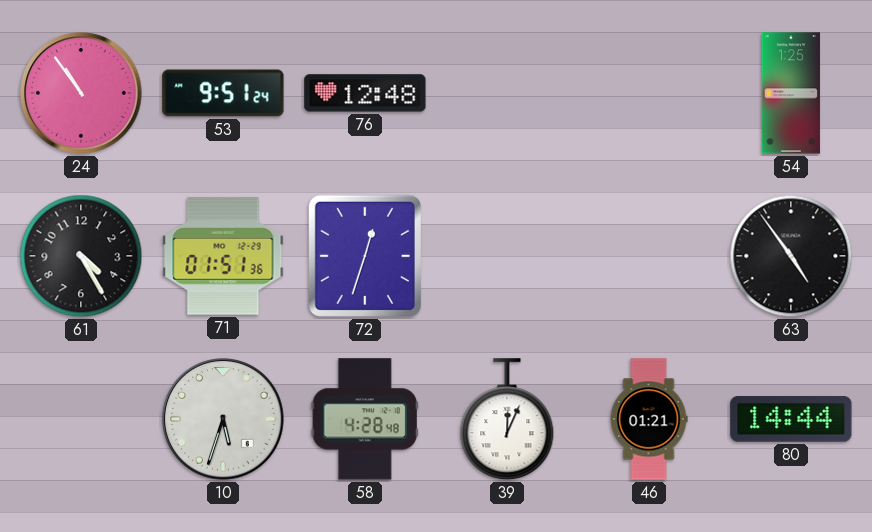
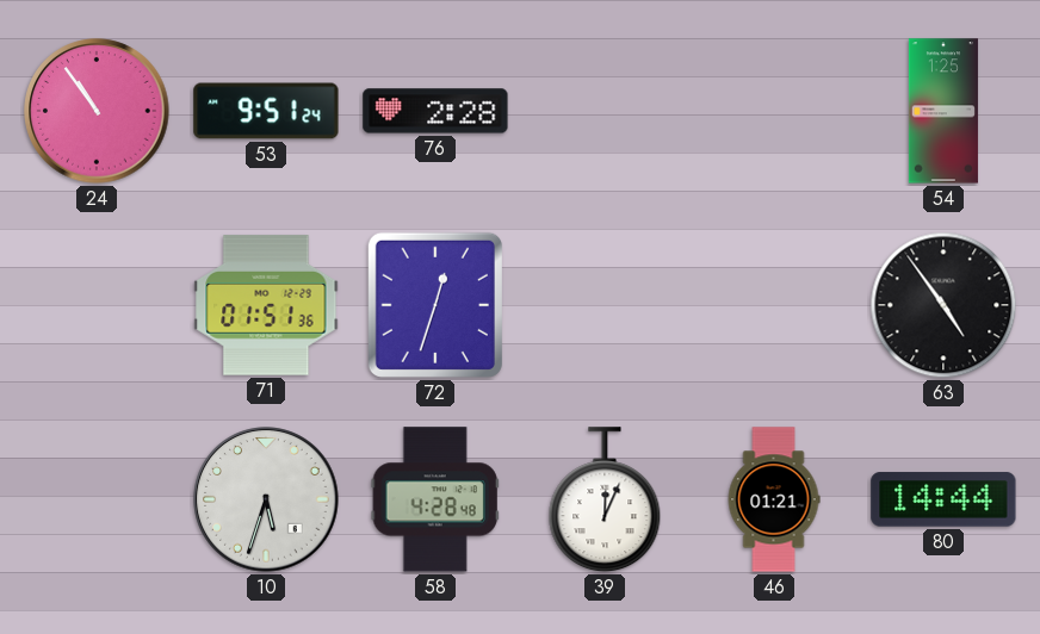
76: 12:48 -> 2:28 (435, 111)
61: 4:25 -> none (81, 256)
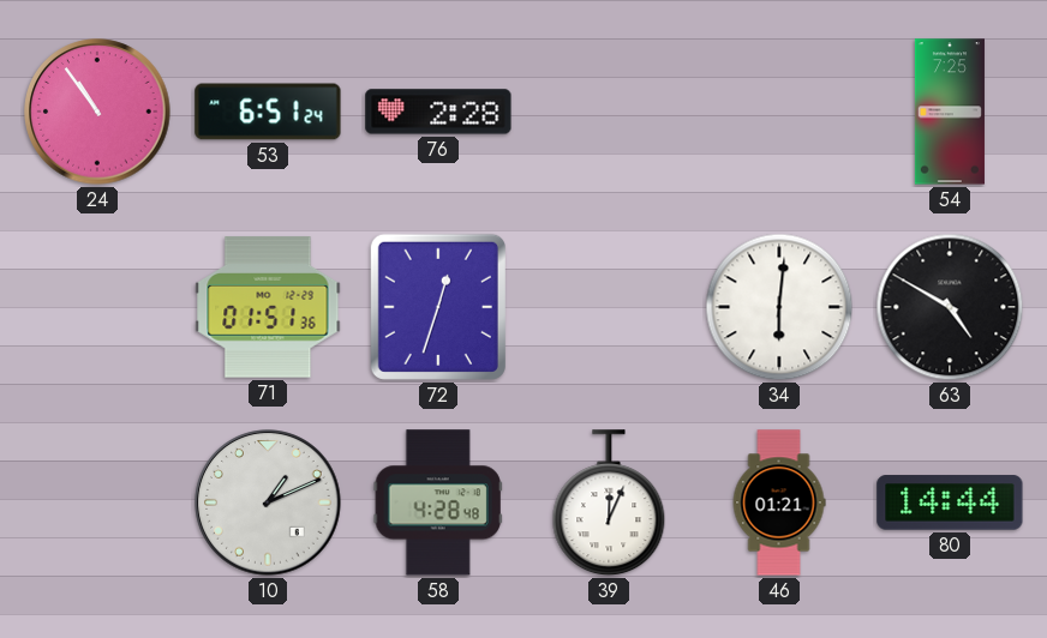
53: 9:51 -> 6:51 (268, 112)
54: 1:25 -> 7:25 (950, 112)
34: none -> 6:01 (779, 307)
63: 4:54 -> 4:50 (950, 307)
10: 5:33 -> 1:11 (268, 502)
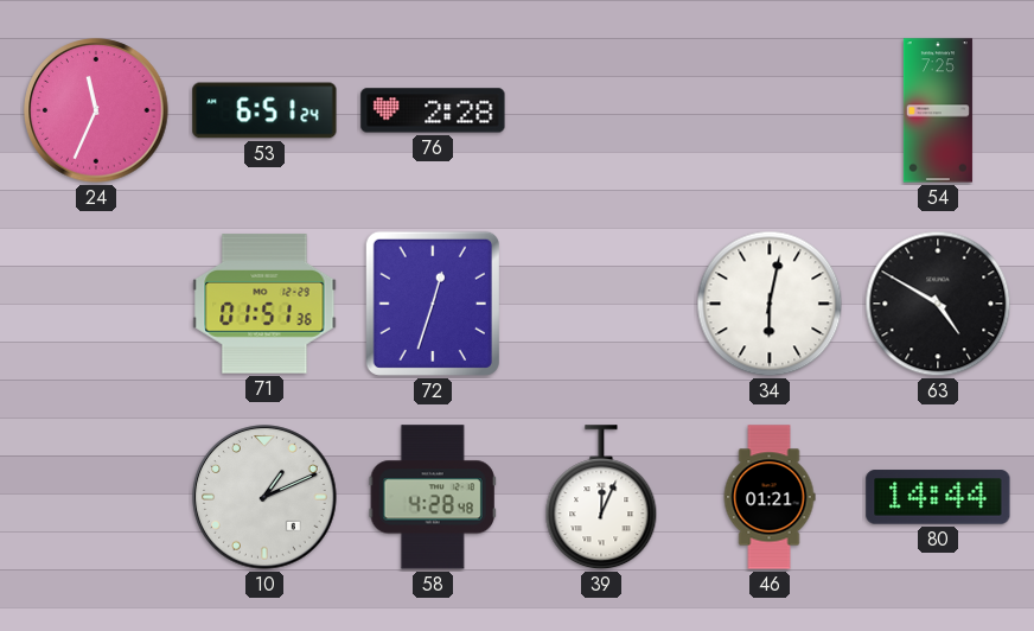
24: 10:54 -> 11:34 (96, 110)
34: 6:01 -> 6:02 (770, 304)
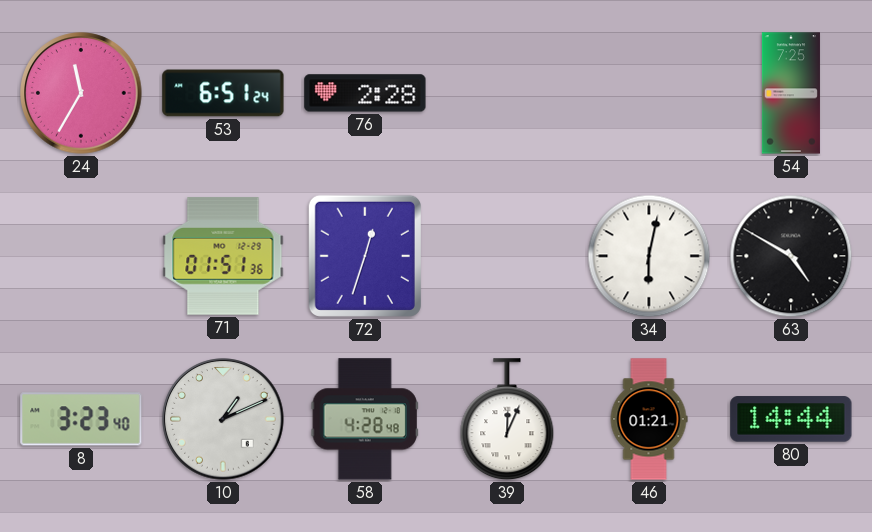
24: 11:34 -> 11:35 (81, 93)
8: none -> 3:23 (81, 419)
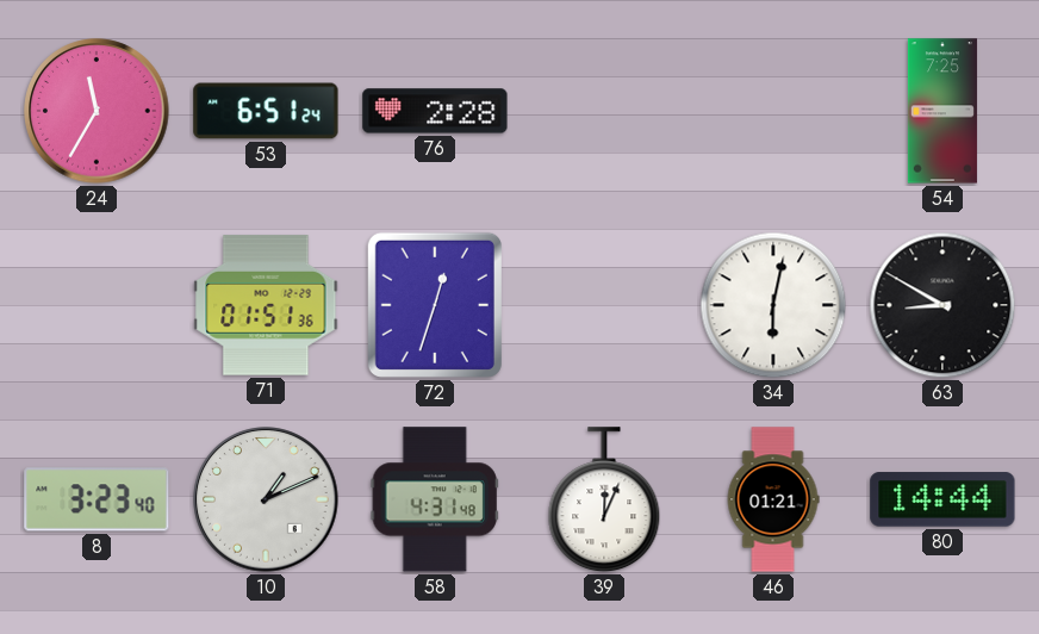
63: 4:50 -> 8:50 (942, 305)
58: 4:28 -> 4:31 (435, 499)
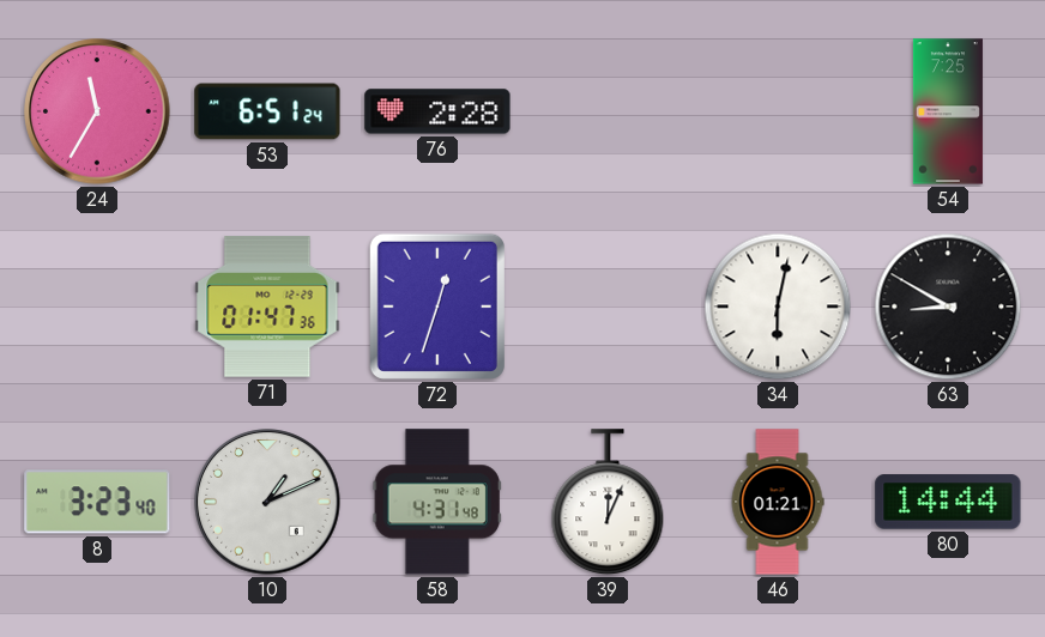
71: 01:51 -> 01:47 (267, 307)
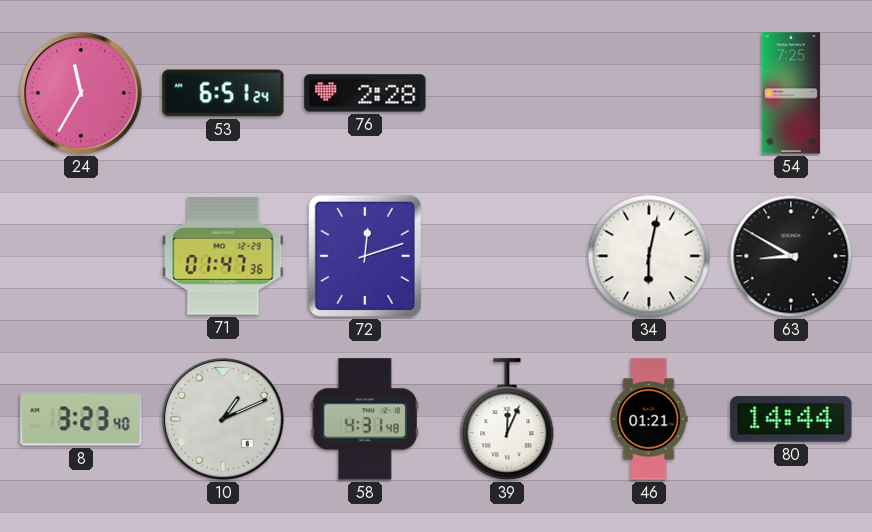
72: 12:33 -> 12:12 (365, 256)
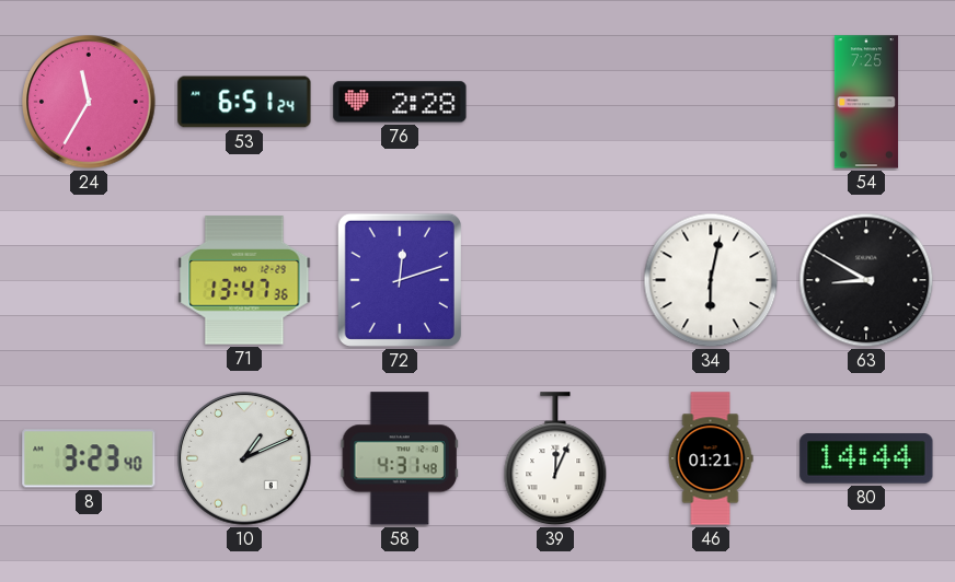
71: 01:47 -> 13:47 (244, 280)
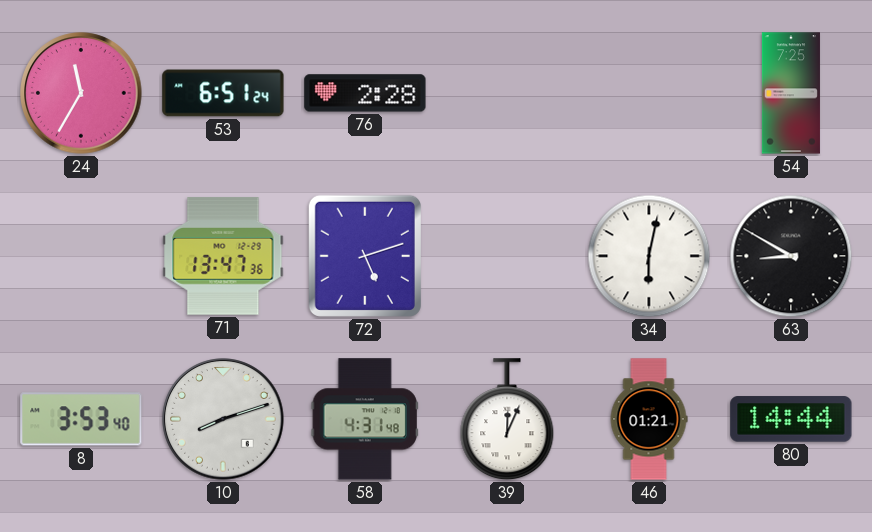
72: 12:12 -> 5:12 (365, 256)
8: 3:23 -> 3:53 (81, 419)
10: 1:11 -> 8:12 (223, 419)
